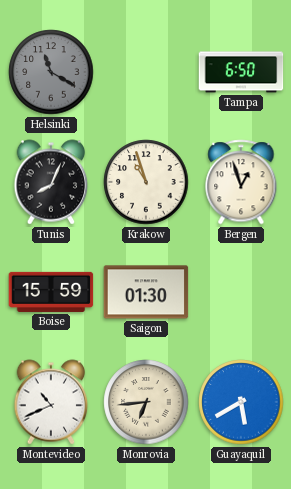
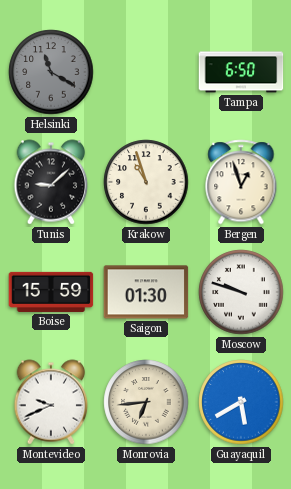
Tunis: 8:04 -> 9:08 (51, 182)
Moscow: none -> 9:48 (241, 292)
Montevideo: 10:41 -> 9:41 (51, 402)
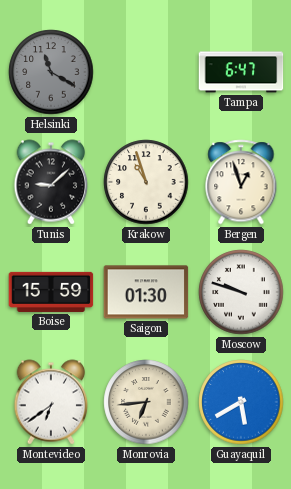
Tampa: 6:50 -> 6:47 (241, 72)
Montevideo: 9:41 -> 6:39 (51, 402)
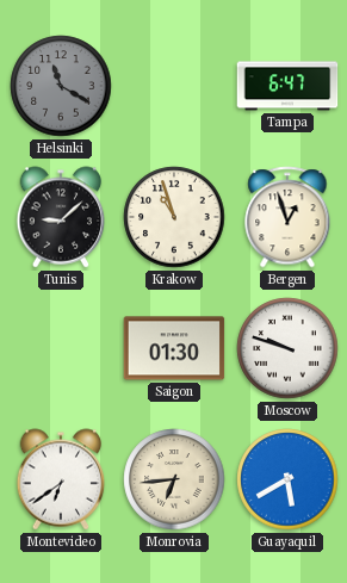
Boise: 15:59 -> none (51, 292)
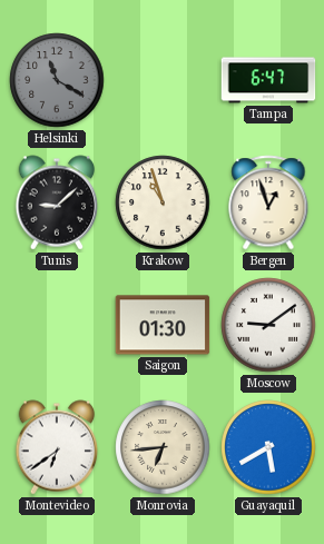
Moscow: 9:48 -> 9:09 (268, 325)
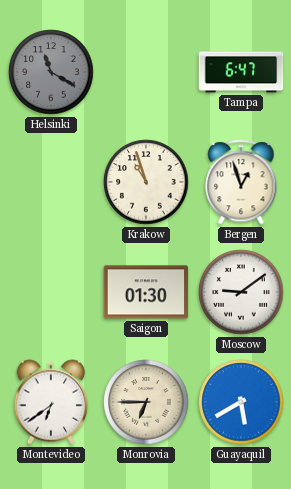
Tunis: 9:08 -> none (57, 202)
Monrovia: 6:44 -> 6:45 (146, 402)
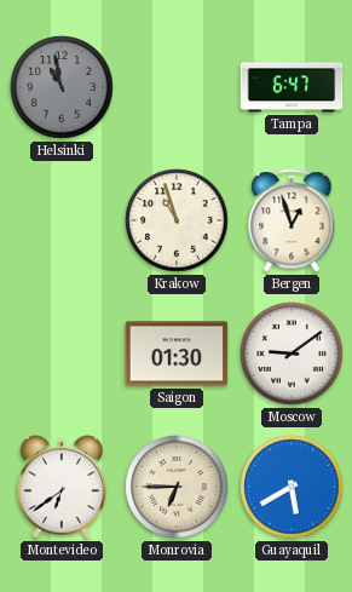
Helsinki: 11:20 -> 10:58 (62, 87)
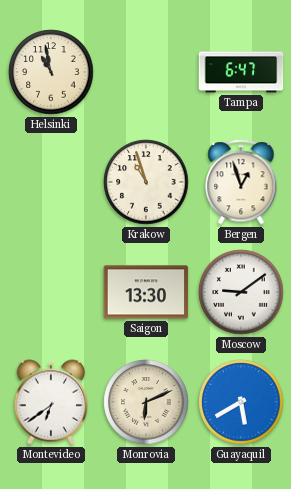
Helsinki dial: grey -> cream (51, 72)
Saigon: 01:30 -> 13:30 (146, 292)
Monrovia: 6:45 -> 6:11 (146, 402)
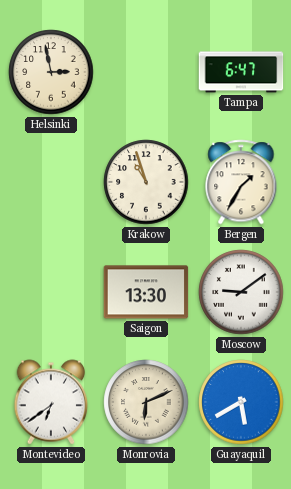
Helsinki: 10:58 -> 2:58 (51, 72)
Bergen: 12:57 -> 1:35 (241, 182)
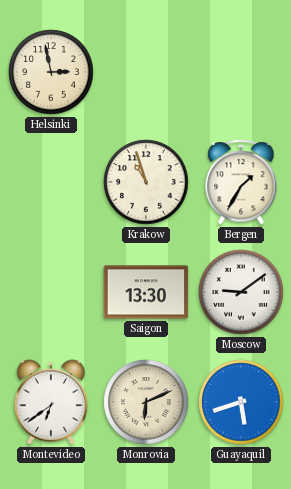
Tampa: 6:47 -> none (241, 72)
Guayaquil: 5:40 -> 5:42 (241, 402)
